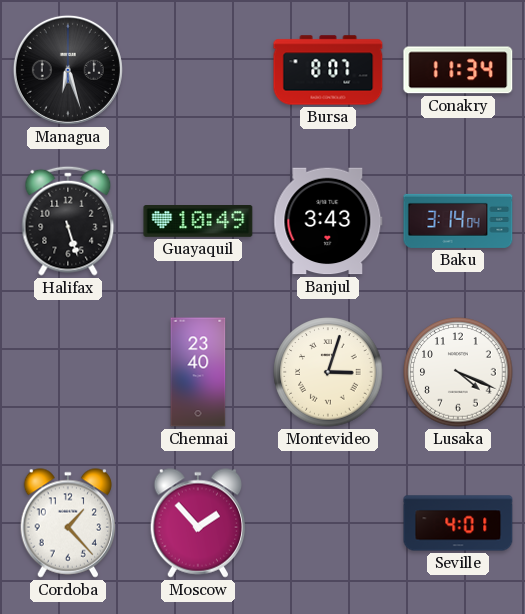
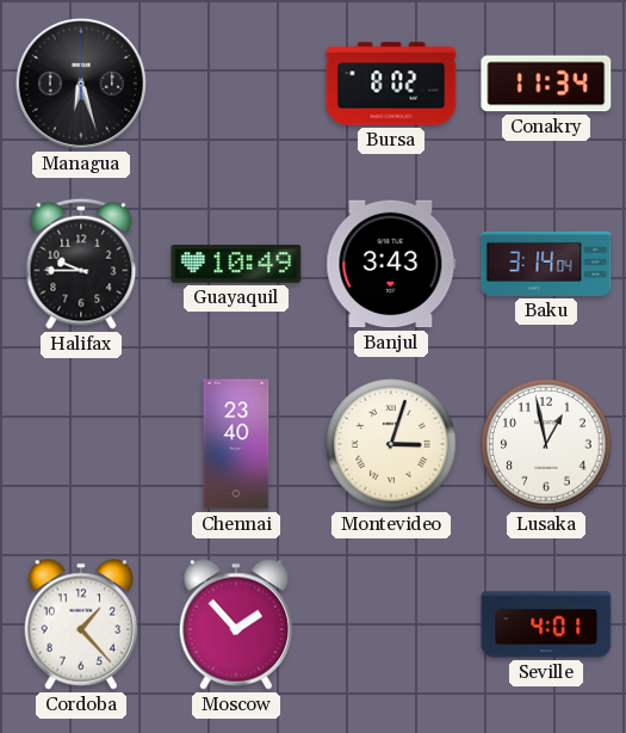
Bursa: 8:07 -> 8:02 (391, 84)
Halifax: 5:27 -> 9:45 (81, 264)
Lusaka: 4:19 -> 12:58 (546, 444)
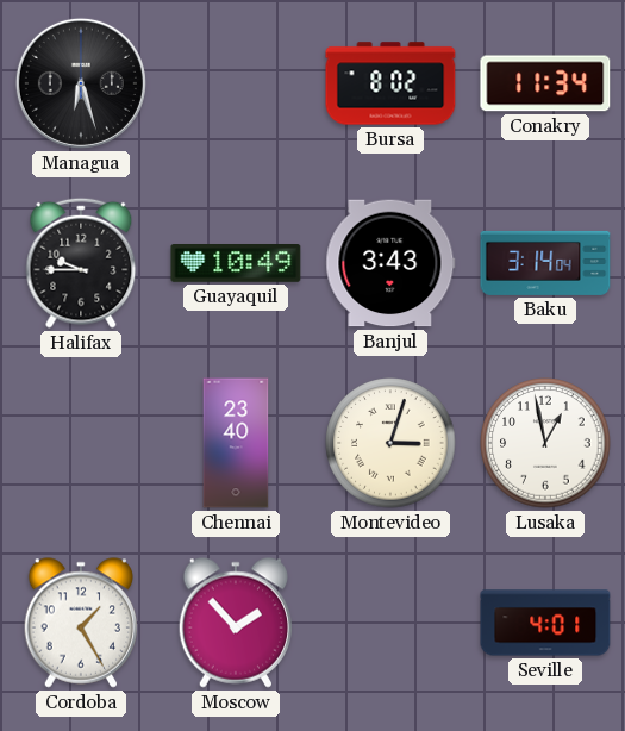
Cordoba: 1:23 -> 1:25 (81, 623)
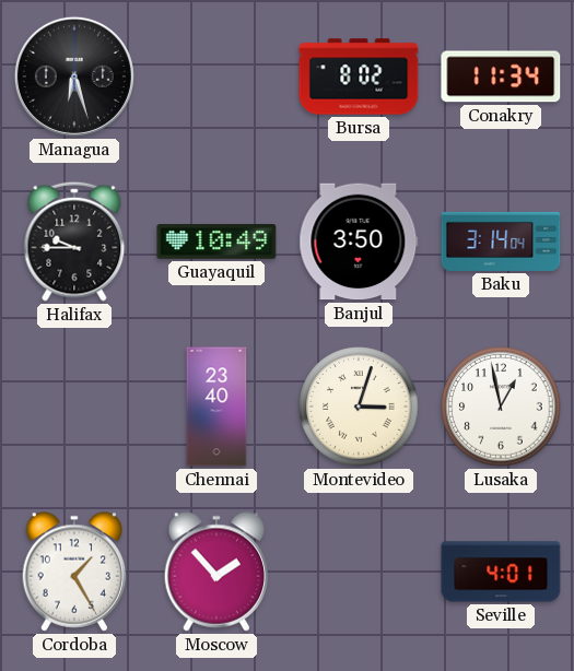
Banjul: 3:43 -> 3:50 (359, 242)
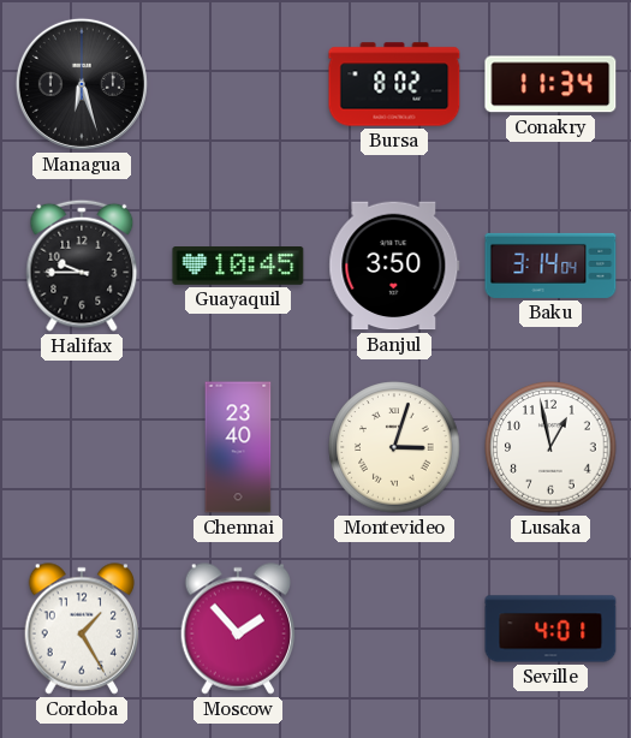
Guayaquil: 10:49 -> 10:45 (238, 267)
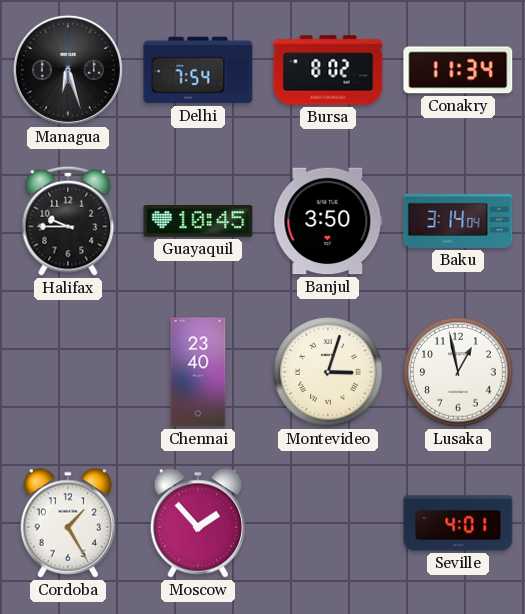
Delhi: none -> 7:54 (198, 70)
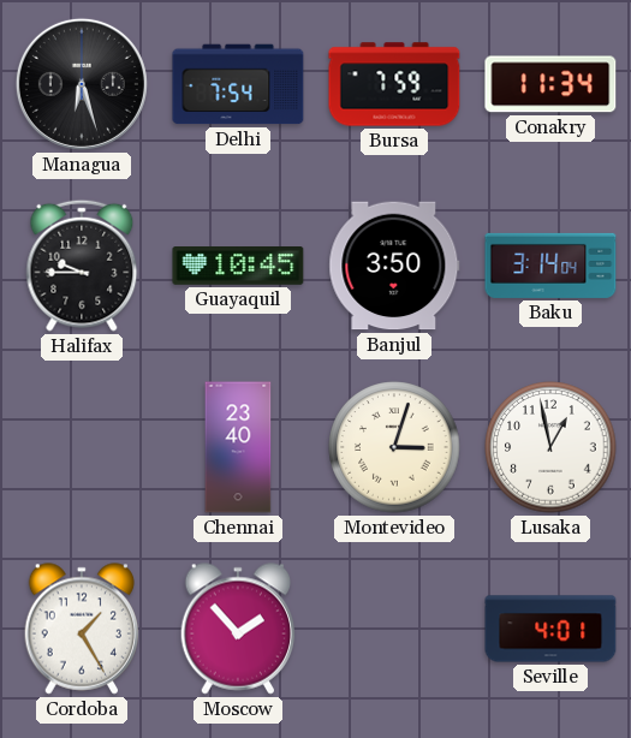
Bursa: 8:02 -> 7:59 (394, 84)
